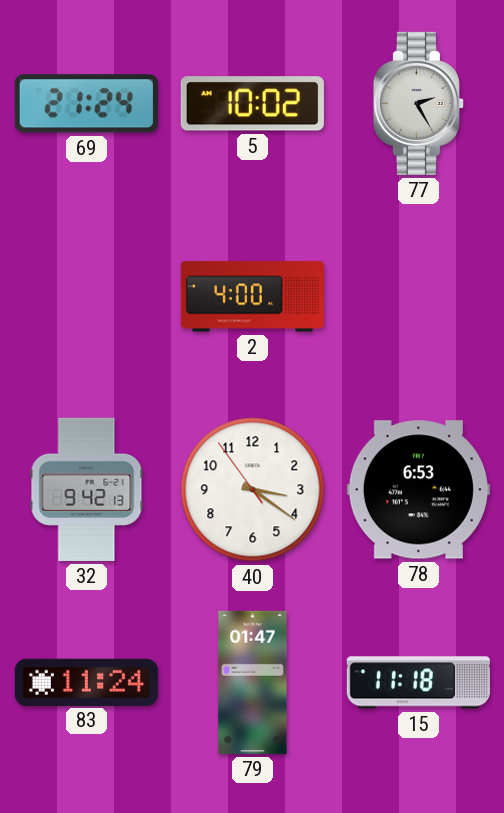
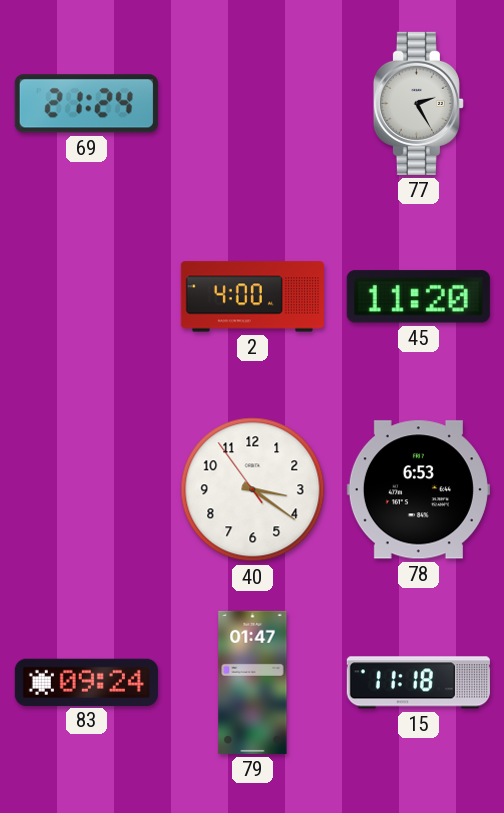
5: 10:02 -> none (252, 104)
45: none -> 11:20 (418, 297)
32: 9:42 -> none (87, 489)
83: 11:24 -> 09:24 (86, 682)
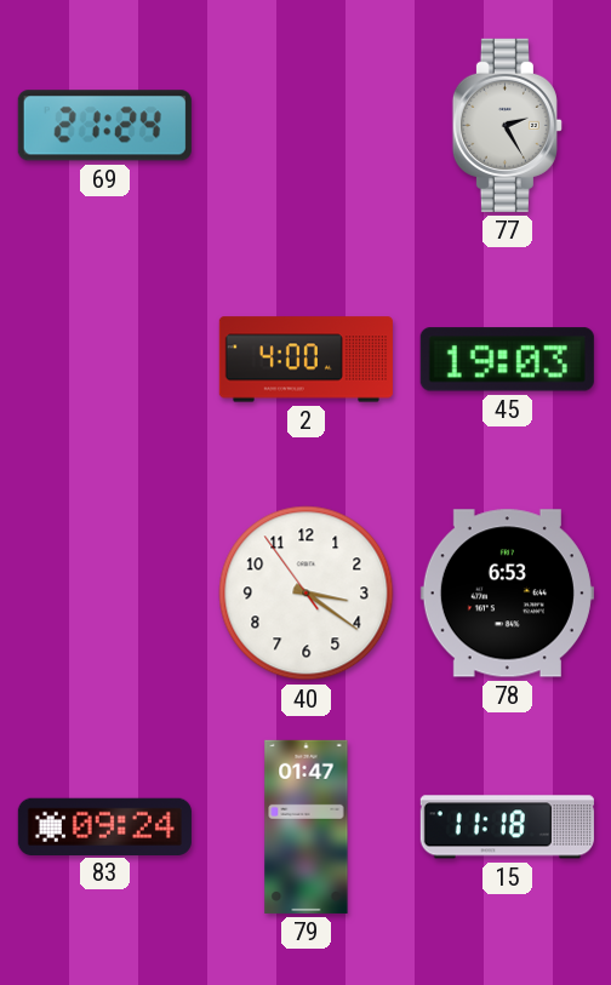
45: 11:20 -> 19:03 (507, 360)
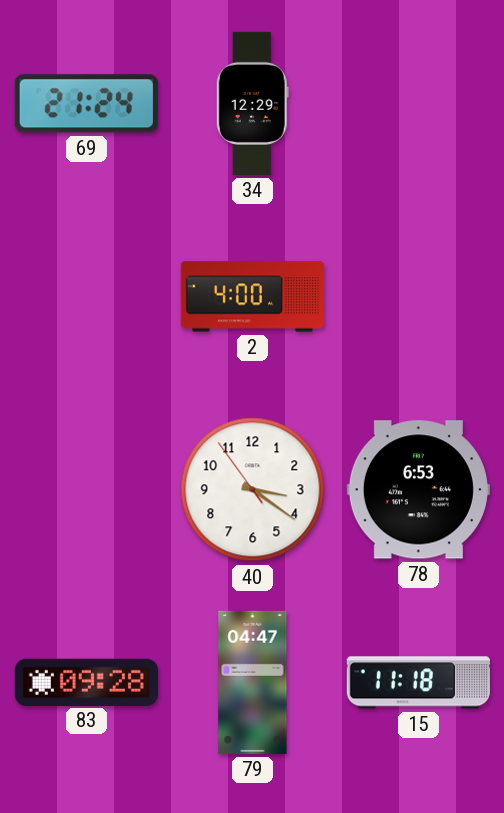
34: none -> 12:29 (252, 103)
77: 2:25 -> none (507, 125)
45: 19:03 -> none (507, 360)
83: 09:24 -> 09:28 (86, 682)
79: 01:47 -> 04:47 (253, 682)
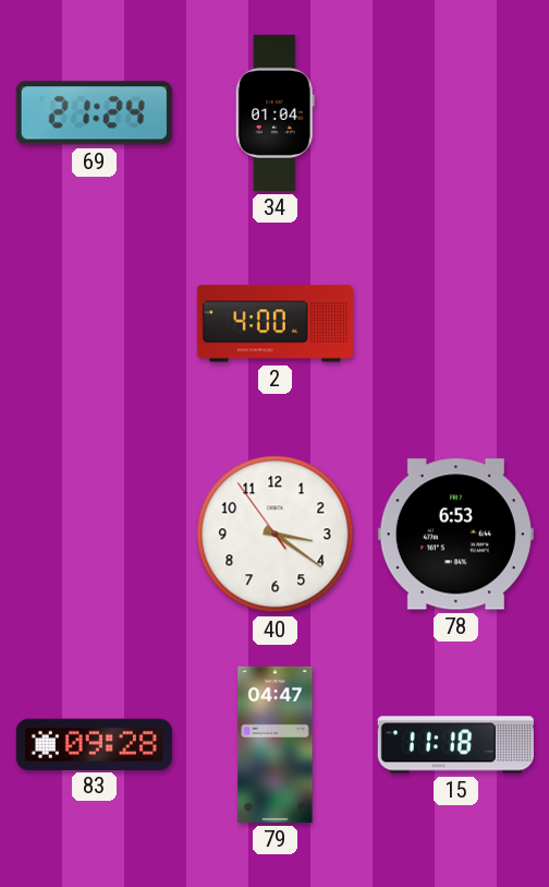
34: 12:29 -> 01:04 (274, 112)
